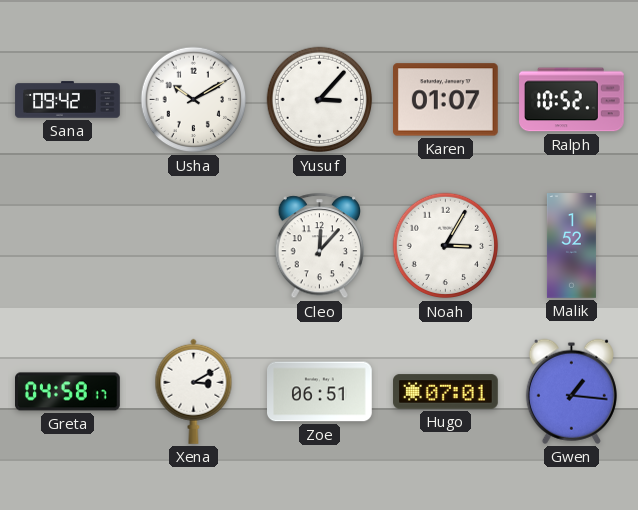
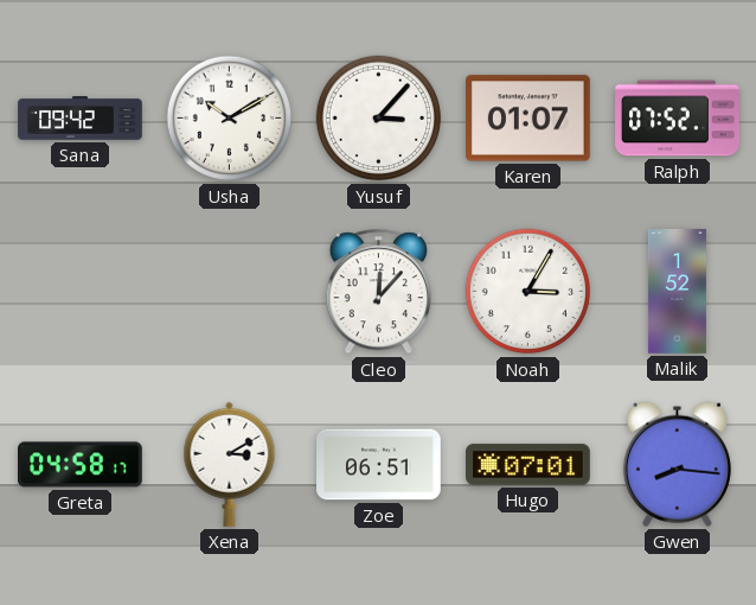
Ralph: 10:52 -> 07:52 (678, 119)
Gwen: 1:16 -> 8:16 (677, 464)
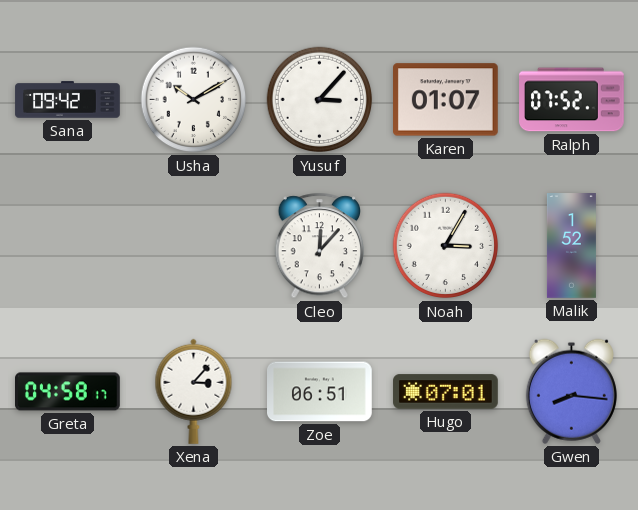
Xena: 3:10 -> 3:07 (194, 391)
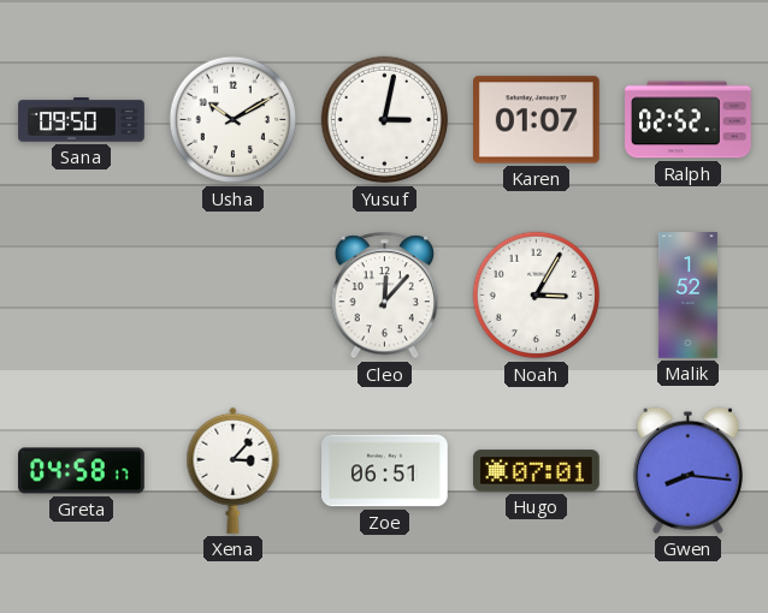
Sana: 09:42 -> 09:50 (82, 120)
Yusuf: 3:07 -> 3:02 (385, 120)
Ralph: 07:52 -> 02:52 (689, 120)
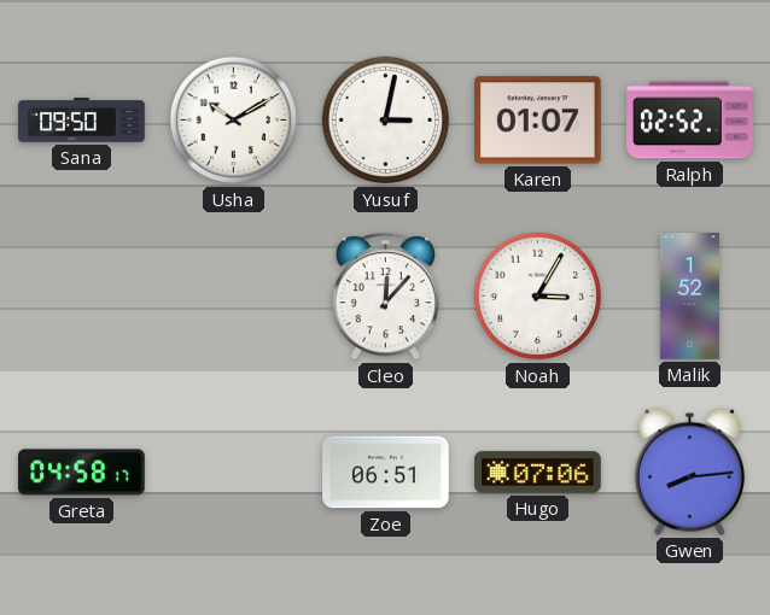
Xena: 3:07 -> none (234, 470)
Hugo: 07:01 -> 07:06 (538, 473)
Gwen: 8:16 -> 8:14 (689, 471)
